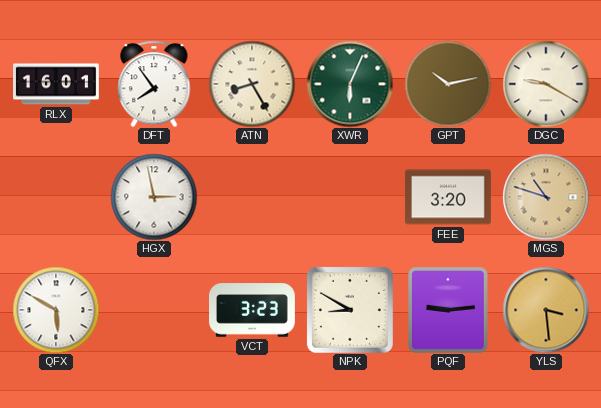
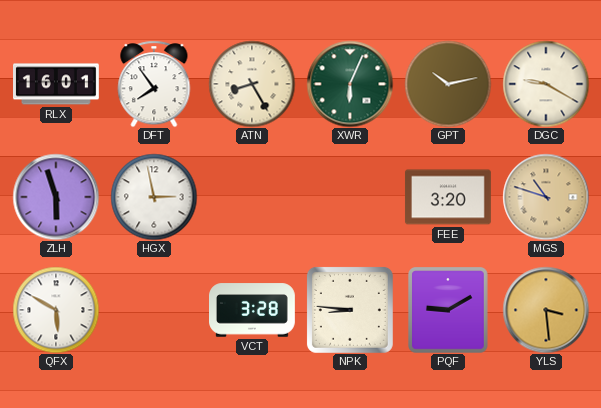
ZLH: none -> 5:57 (56, 197)
VCT: 3:23 -> 3:28 (253, 310)
NPK: 8:50 -> 8:46 (350, 310)
PQF: 9:14 -> 9:10 (448, 310)
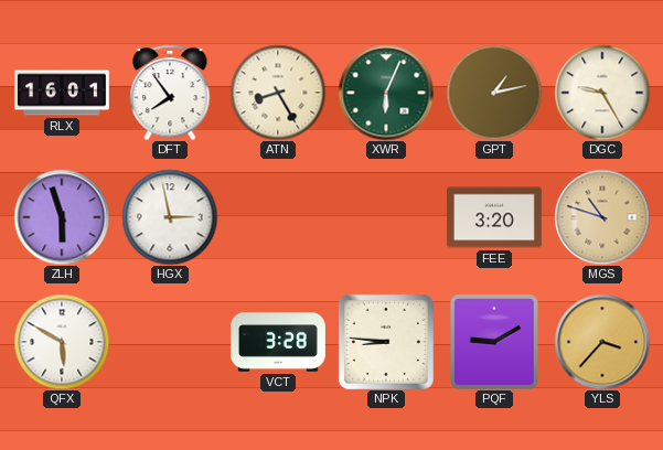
GPT: 10:13 -> 1:13 (494, 93)
DGC: 9:20 -> 9:25 (602, 93)
YLS: 3:29 -> 3:37 (602, 342)
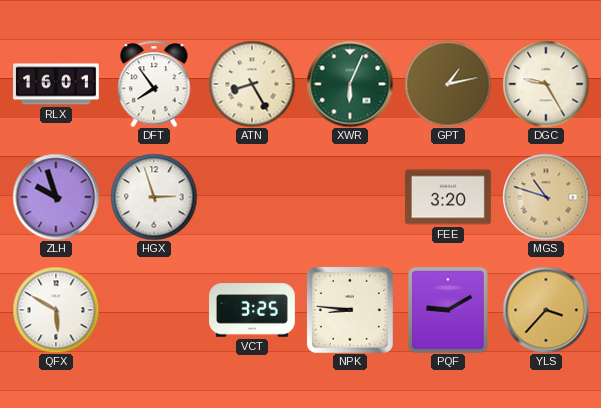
ZLH: 5:57 -> 9:57 (56, 197)
HGX: 2:58 -> 2:57 (154, 197)
VCT: 3:28 -> 3:25 (253, 310)
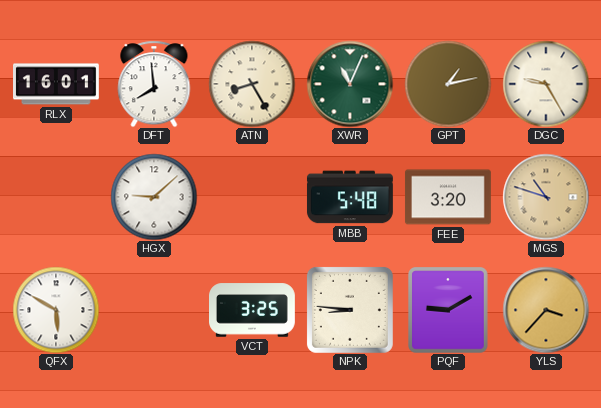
DFT: 7:54 -> 7:59 (154, 84)
XWR: 6:04 -> 11:04 (350, 84)
ZLH: 9:57 -> none (56, 197)
HGX: 2:57 -> 9:08 (154, 197)
MBB: none -> 5:48 (350, 197)
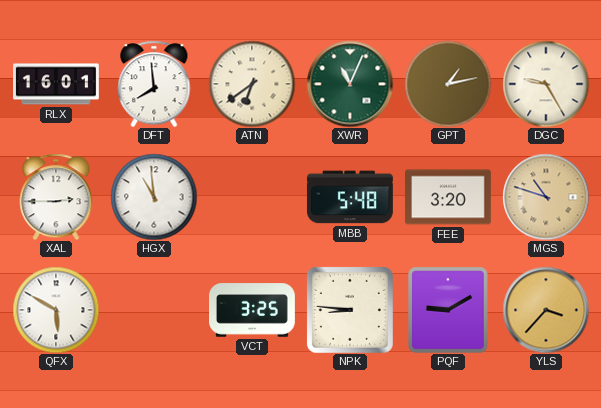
ATN: 8:25 -> 6:39 (252, 84)
XAL: none -> 2:45 (56, 197)
HGX: 9:08 -> 10:59 (154, 197)
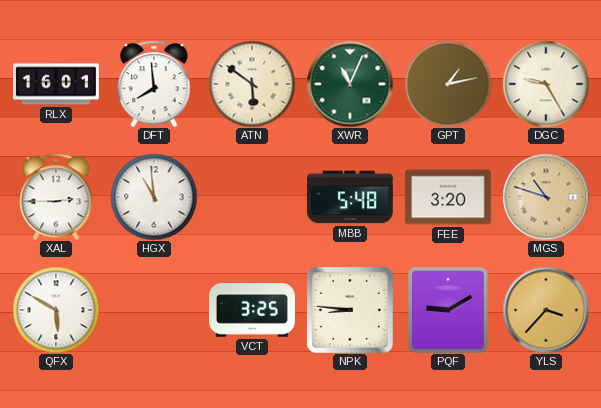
ATN: 6:39 -> 5:51 (252, 84)
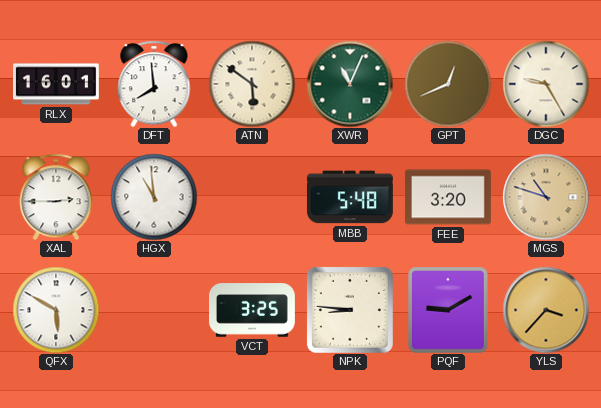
GPT: 1:13 -> 12:41 (448, 84)
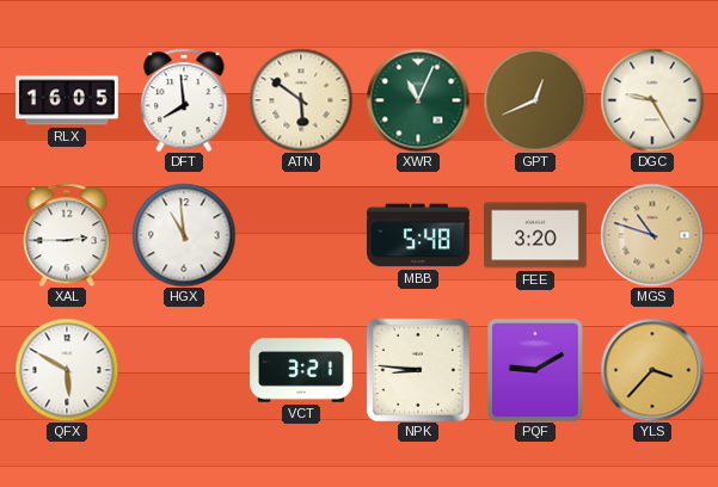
RLX: 16:01 -> 16:05 (68, 100)
VCT: 3:25 -> 3:21 (302, 370)
